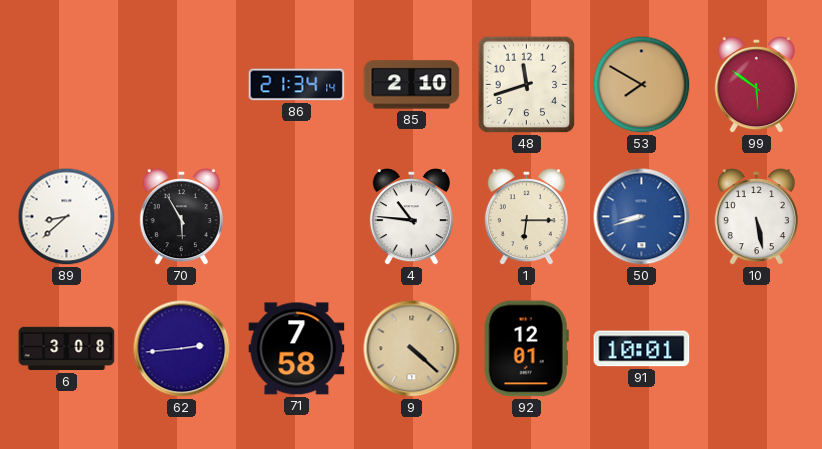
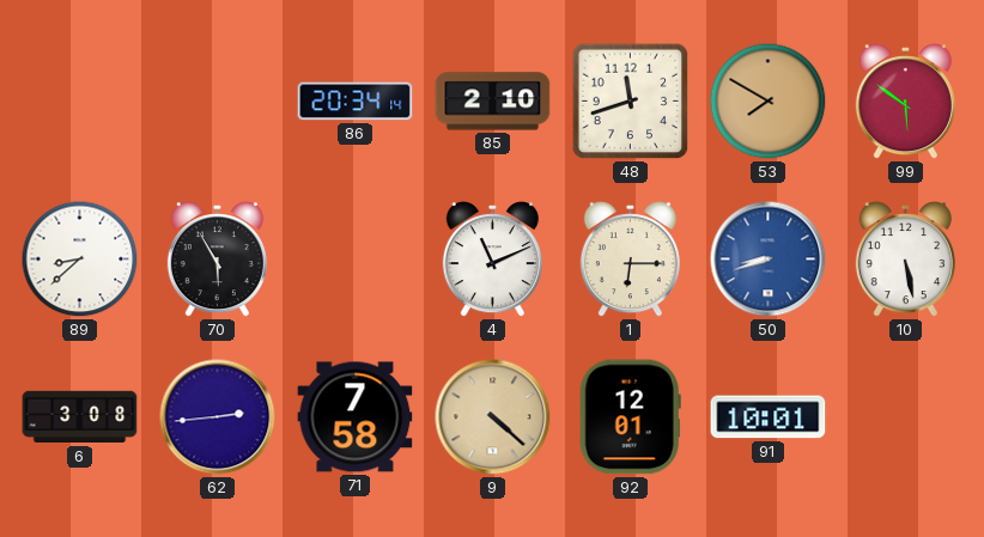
86: 21:34 -> 20:34 (356, 102)
4: 10:46 -> 11:11 (492, 260)
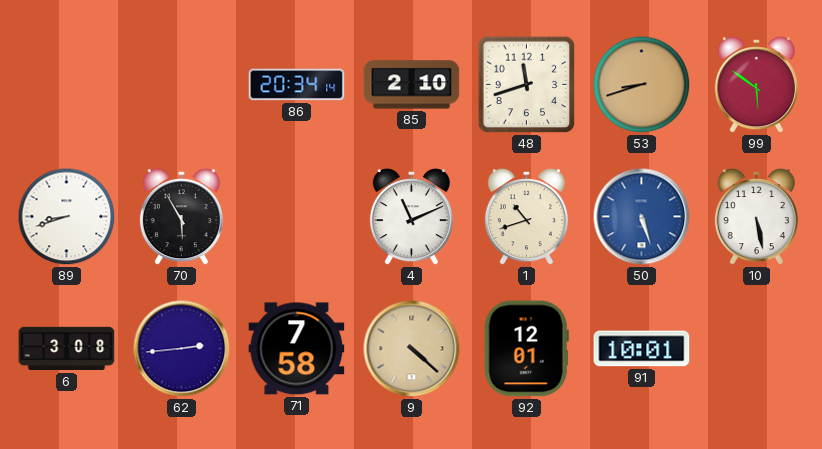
53: 7:50 -> 8:42 (642, 85)
89: 8:38 -> 8:42 (67, 217)
1: 6:15 -> 10:42 (526, 217)
50: 8:42 -> 5:27 (642, 217)
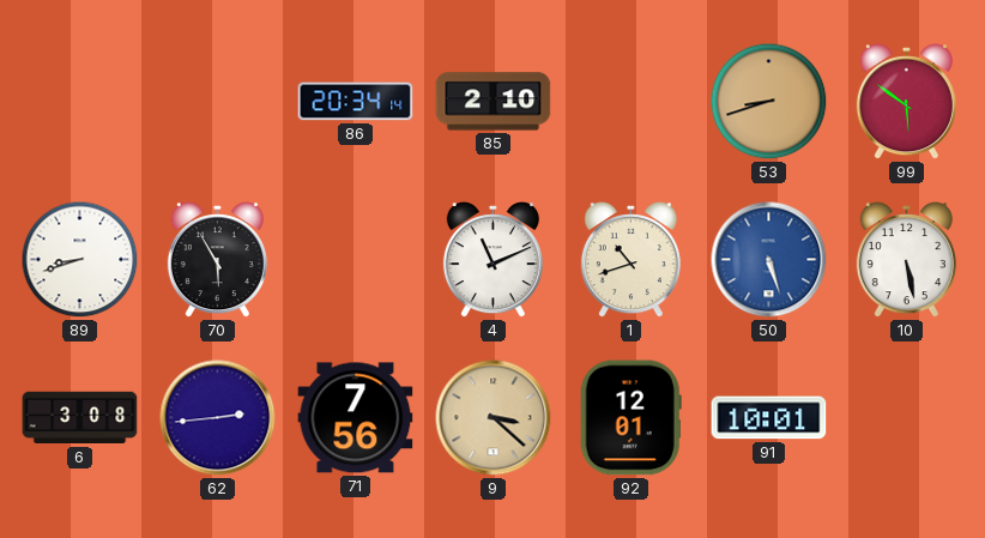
48: 11:42 -> none (527, 85)
71: 7:58 -> 7:56 (356, 418)
9: 4:22 -> 3:22 (494, 418)
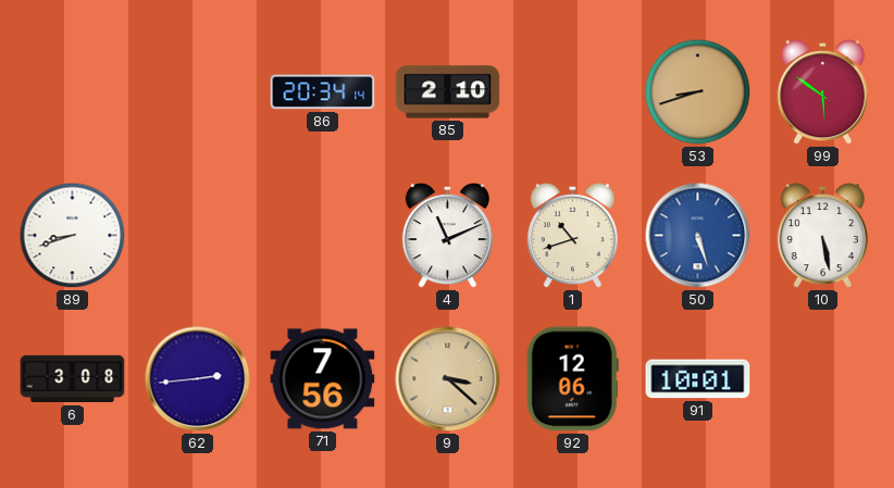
70: 5:55 -> none (217, 260)
92: 12:01 -> 12:06 (572, 379)
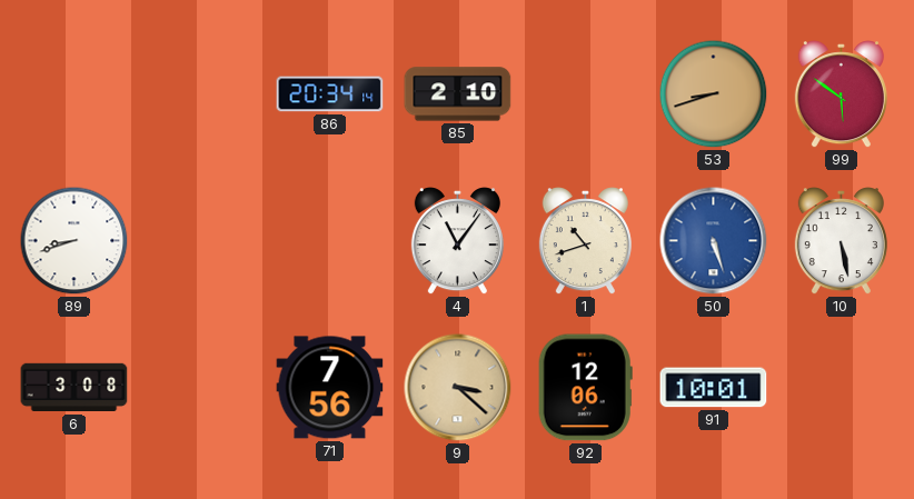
4: 11:11 -> 11:06 (457, 241)
62: 2:44 -> none (198, 379)
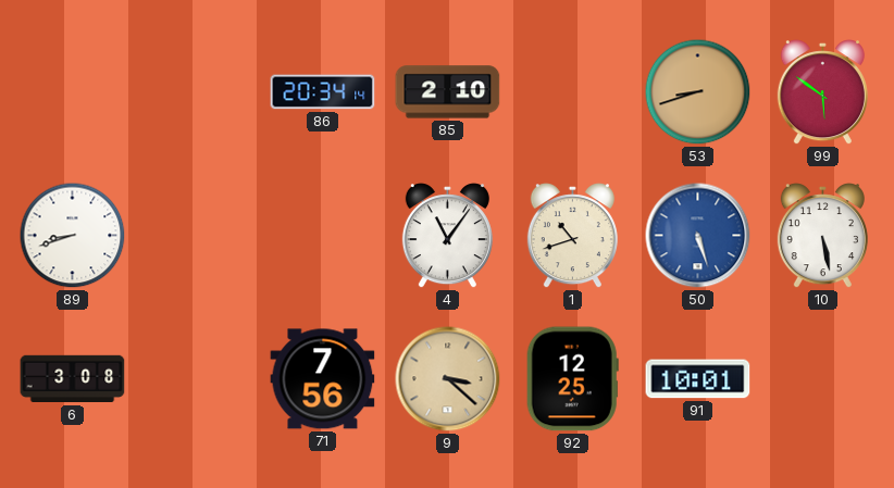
92: 12:06 -> 12:25 (572, 379)
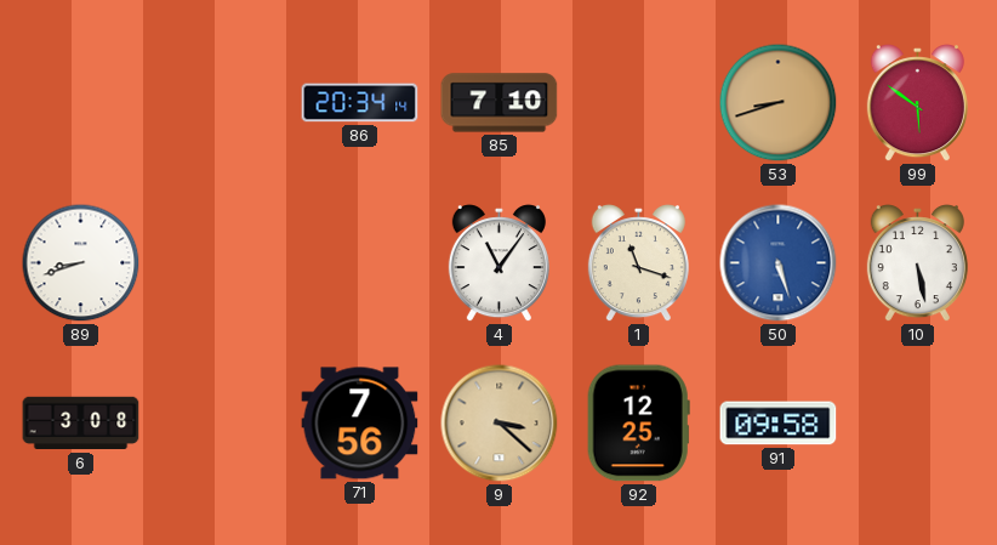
85: 2:10 -> 7:10 (500, 103)
1: 10:42 -> 11:18 (638, 263)
91: 10:01 -> 09:58 (779, 424)
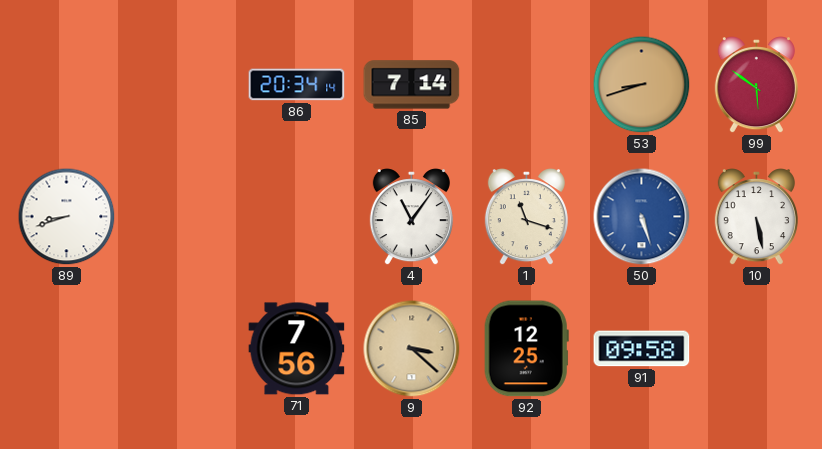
85: 7:10 -> 7:14 (412, 85)
6: 3:08 -> none (81, 424)
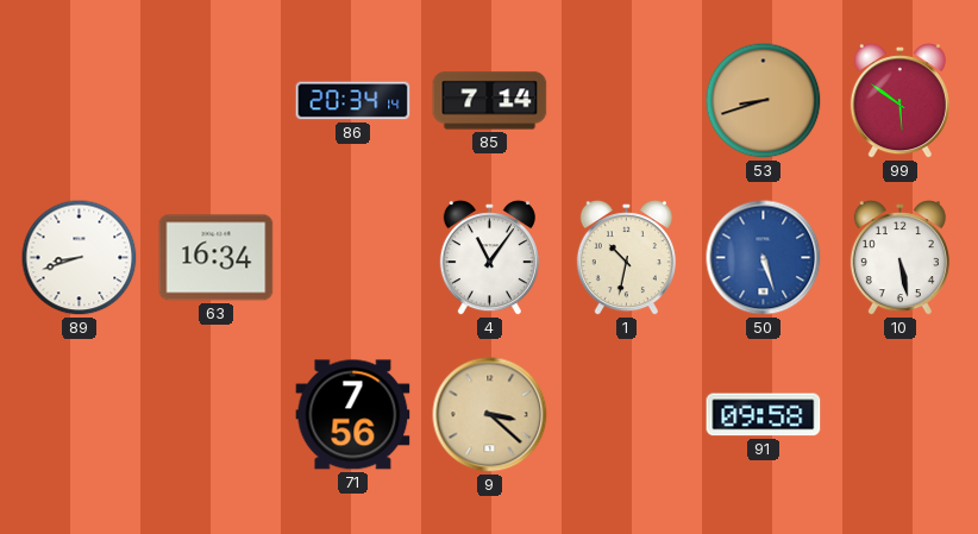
63: none -> 16:34 (217, 258)
1: 11:18 -> 10:32 (626, 258)
92: 12:25 -> none (526, 349)
